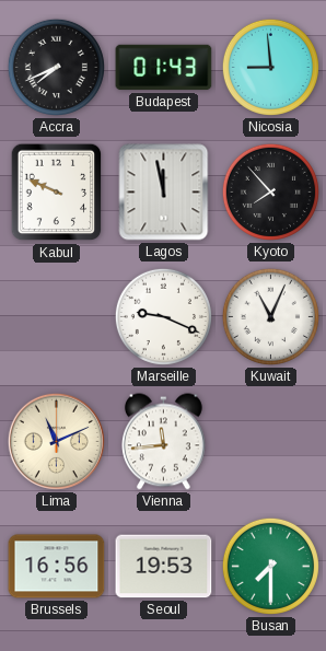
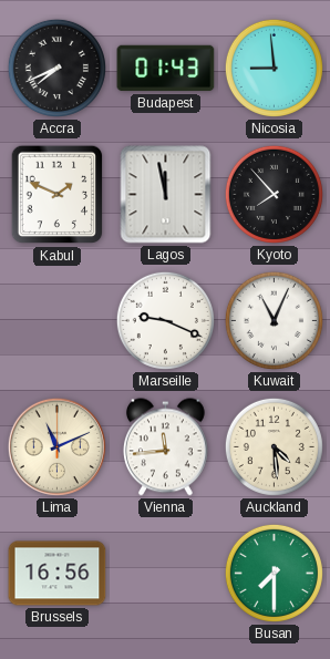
Kabul: 9:49 -> 1:49 (58, 195)
Auckland: none -> 4:29 (274, 446)
Seoul: 19:53 -> none (164, 567)
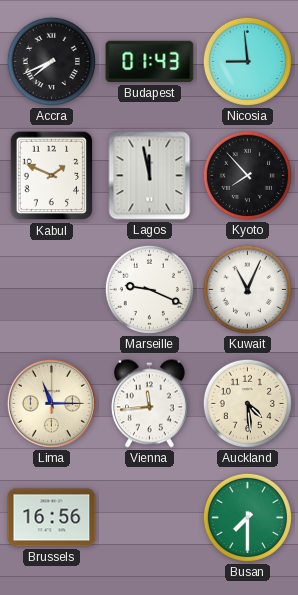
Lima: 11:11 -> 11:15 (51, 403)
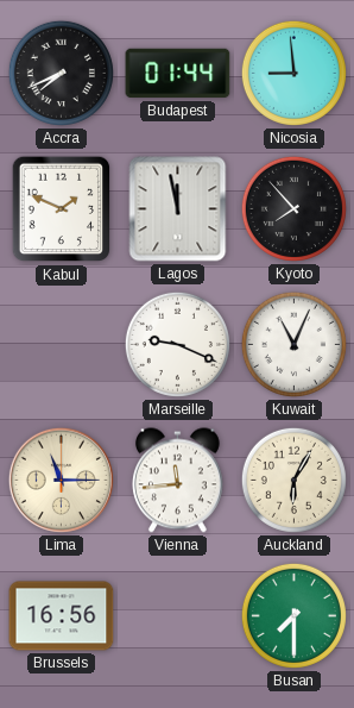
Budapest: 01:43 -> 01:44 (178, 74)
Auckland: 4:29 -> 6:05 (293, 480)
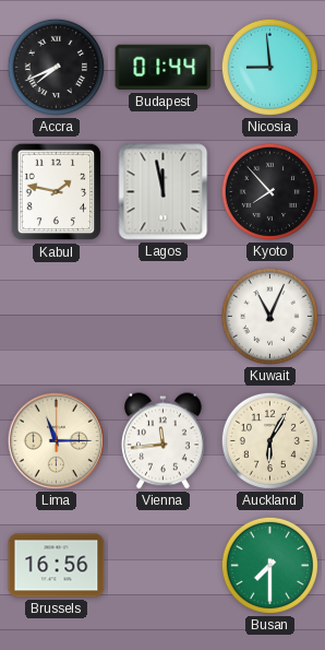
Kabul: 1:49 -> 1:47 (57, 192)
Marseille: 9:19 -> none (177, 344)
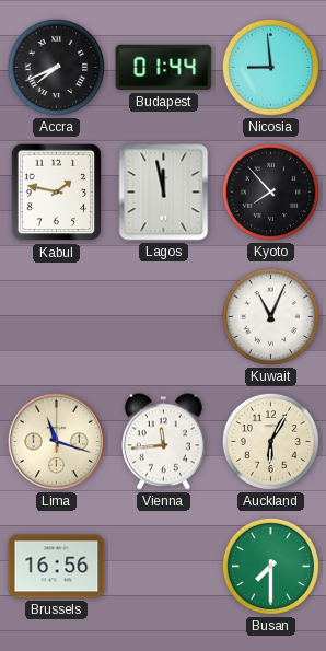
Lima: 11:15 -> 11:18 (56, 441)
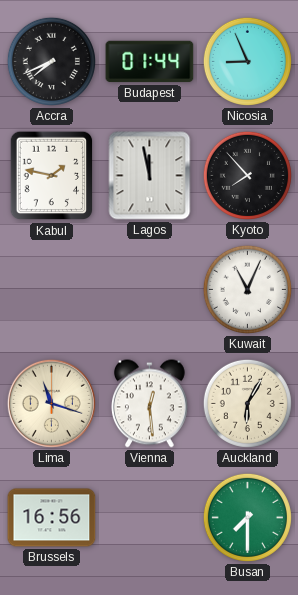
Nicosia: 8:59 -> 8:56 (247, 61)
Vienna: 11:44 -> 12:29 (149, 404)
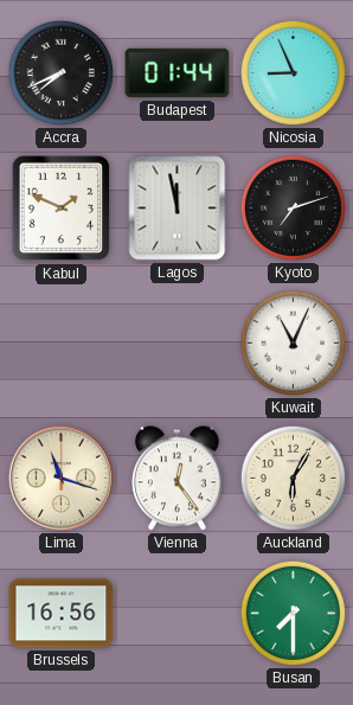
Kabul: 1:47 -> 1:49 (62, 209)
Kyoto: 7:53 -> 7:12 (293, 207)
Vienna: 12:29 -> 12:24 (176, 479)
